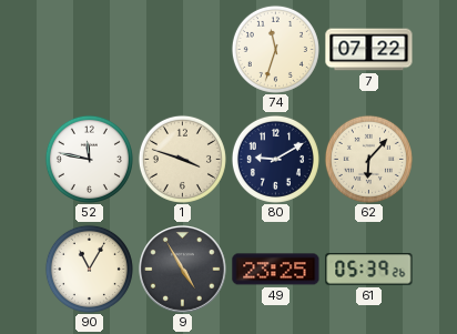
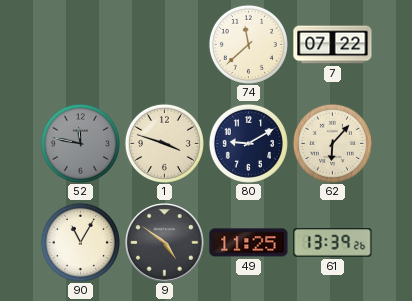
74: 11:33 -> 11:38 (248, 44)
52 dial: white -> grey (80, 143)
9: 4:55 -> 4:51 (165, 243)
49: 23:25 -> 11:25 (249, 243)
61: 05:39 -> 13:39 (333, 243)
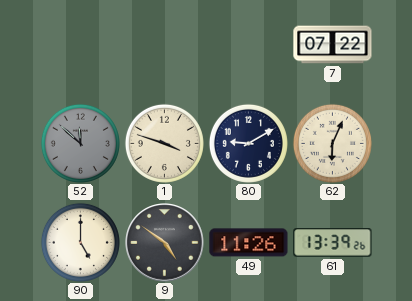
74: 11:38 -> none (248, 44)
52: 11:47 -> 11:52 (80, 143)
62: 6:07 -> 6:04 (332, 143)
90: 11:05 -> 5:00 (80, 242)
49: 11:25 -> 11:26 (249, 243)
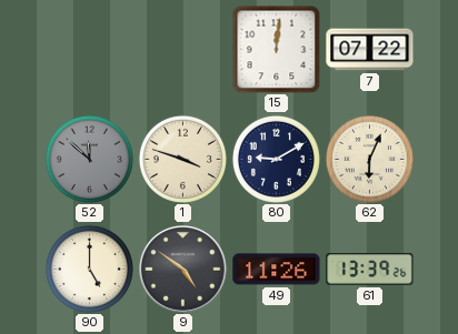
15: none -> 12:01 (276, 49)
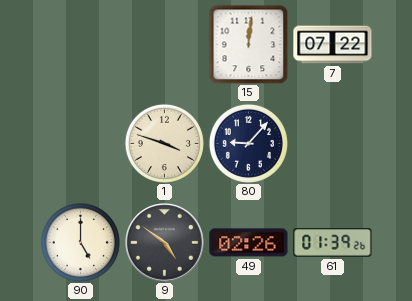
52: 11:52 -> none (89, 159)
80: 9:10 -> 9:07 (248, 143)
62: 6:04 -> none (369, 159)
49: 11:26 -> 02:26 (249, 243)
61: 13:39 -> 01:39 (333, 243)
